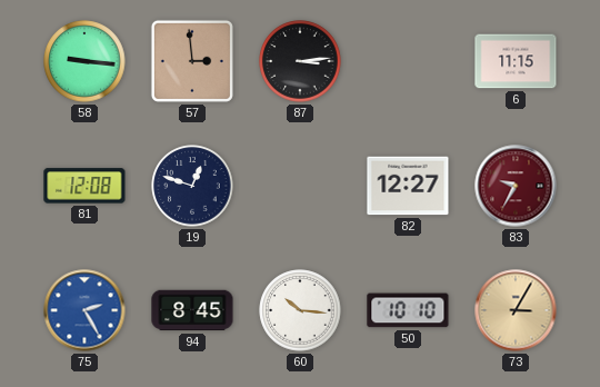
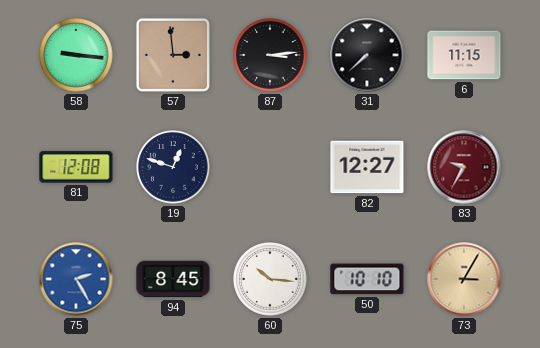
31: none -> 7:38 (367, 55)
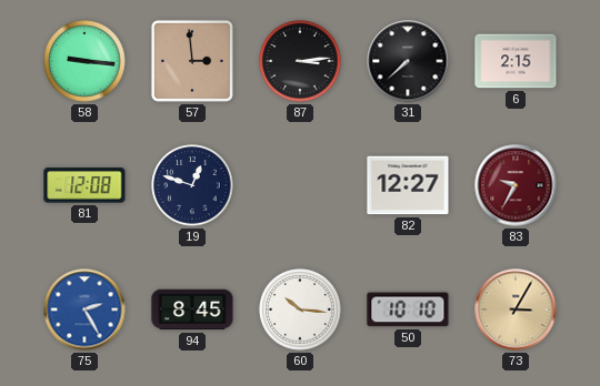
6: 11:15 -> 2:15 (516, 61)
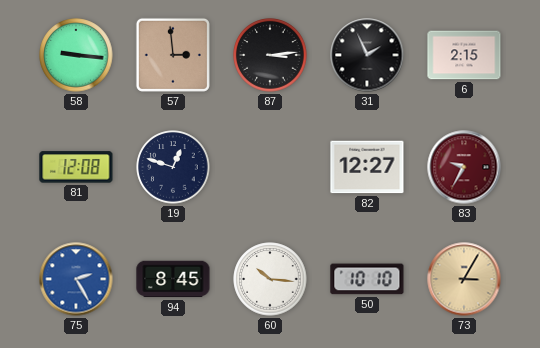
31: 7:38 -> 1:56 (367, 55)
